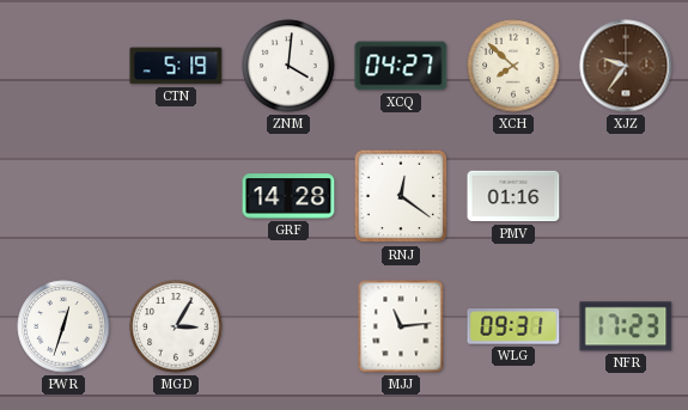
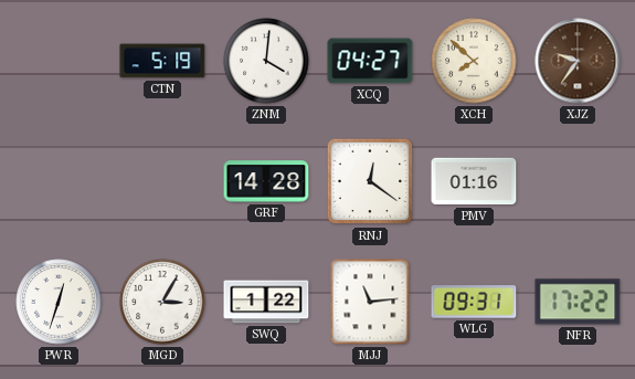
SWQ: none -> 1:22 (266, 302)
NFR: 17:23 -> 17:22 (578, 302)
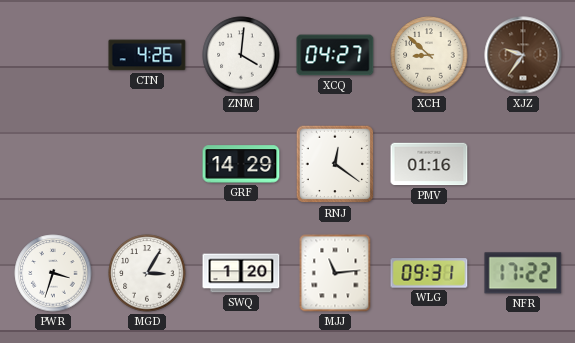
CTN: 5:19 -> 4:26 (147, 55)
XCH: 7:52 -> 8:52 (429, 55)
GRF: 14:28 -> 14:29 (241, 164)
PWR: 12:33 -> 3:33 (53, 273)
SWQ: 1:22 -> 1:20 (241, 273)
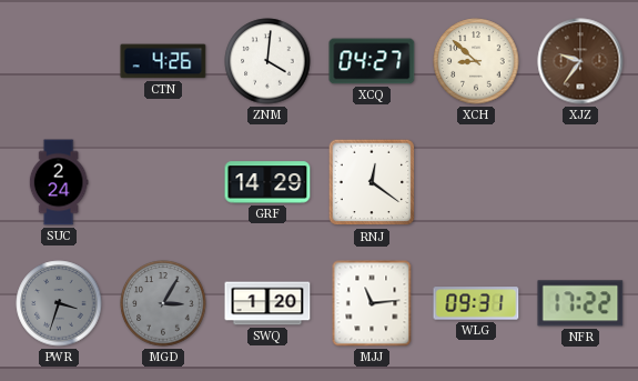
SUC: none -> 2:24 (59, 182)
PMV: 01:16 -> none (429, 164)
PWR dial: white -> grey (59, 303)
MGD dial: white -> grey (163, 303)
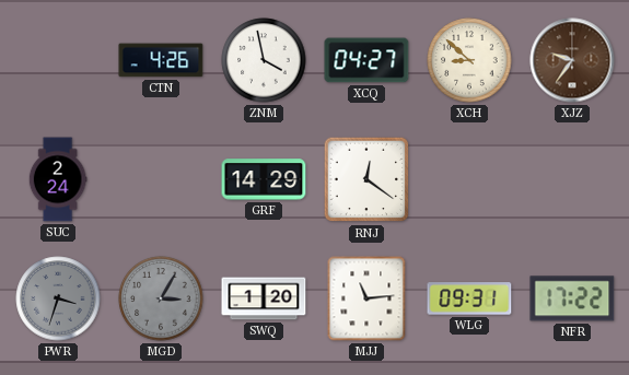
ZNM: 4:01 -> 3:58 (264, 60)
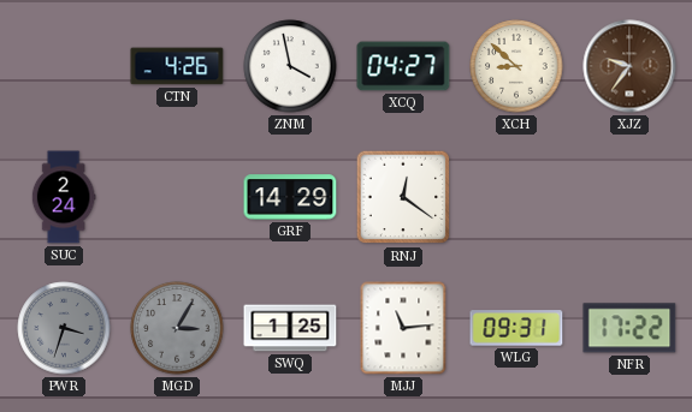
SWQ: 1:20 -> 1:25 (290, 328)
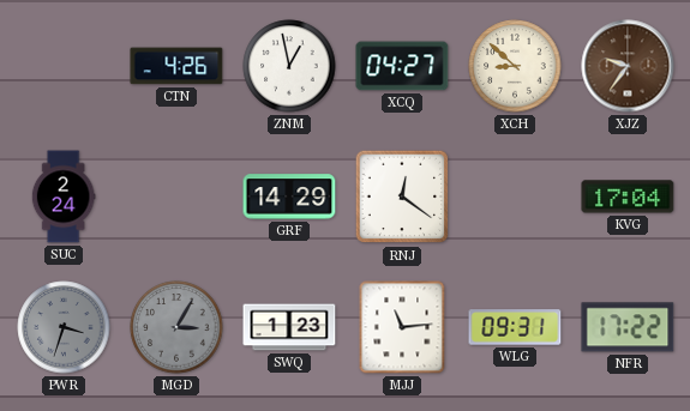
ZNM: 3:58 -> 12:58 (289, 66)
KVG: none -> 17:04 (628, 197)
SWQ: 1:25 -> 1:23 (289, 327)
